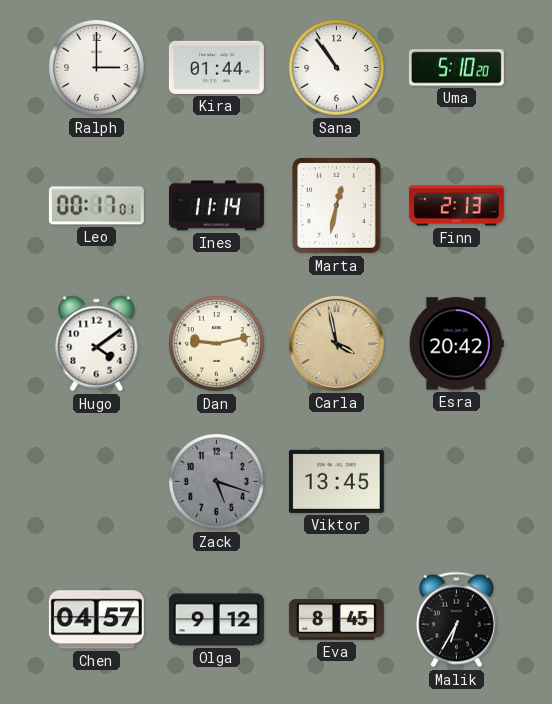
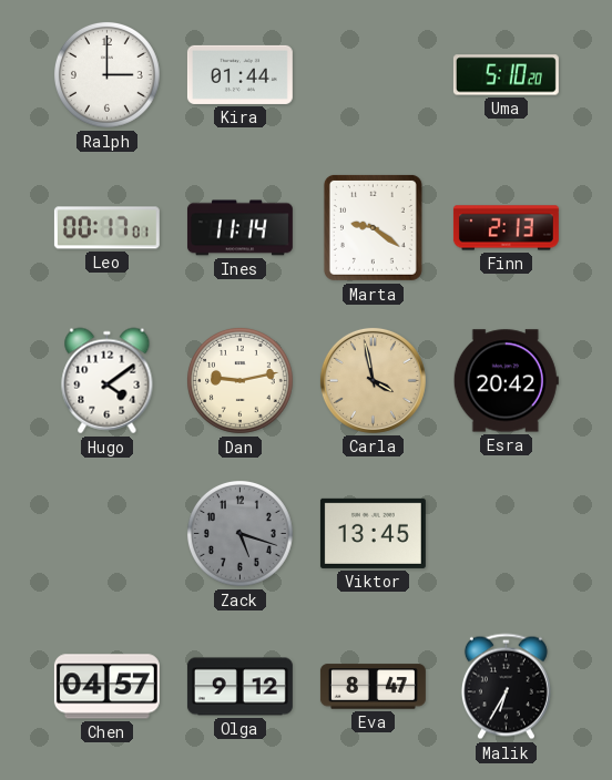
Sana: 10:54 -> none (337, 68)
Marta: 12:32 -> 9:21 (373, 227)
Eva: 8:45 -> 8:47 (373, 687)
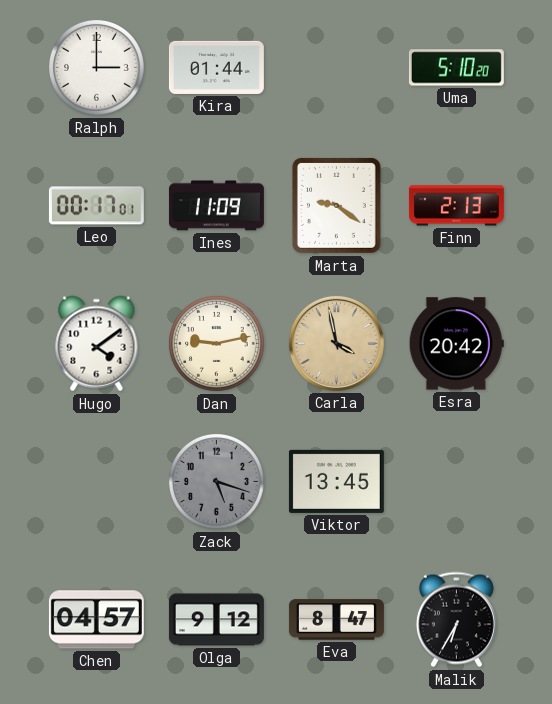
Ines: 11:14 -> 11:09 (216, 206)
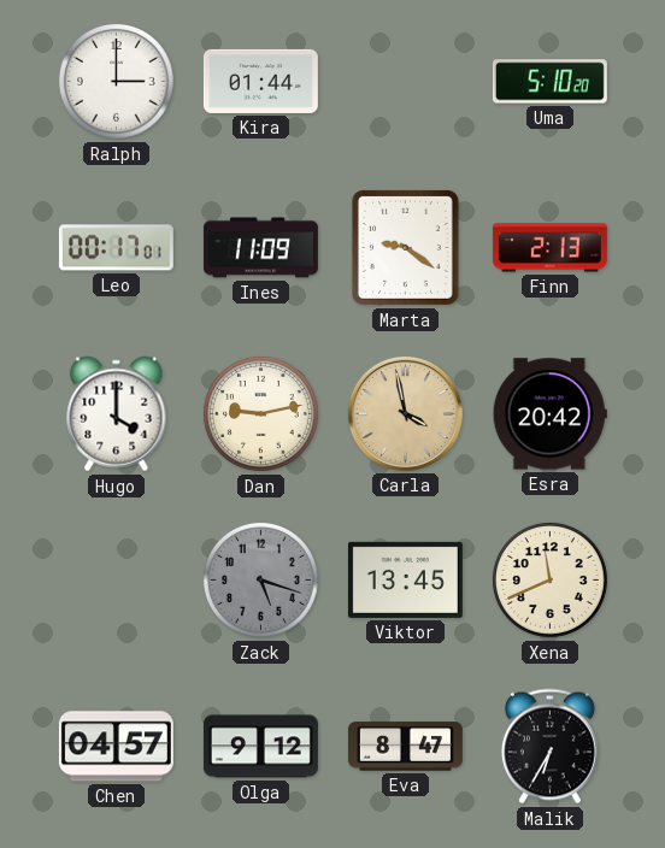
Hugo: 4:09 -> 4:00 (117, 414)
Xena: none -> 11:41 (551, 581)
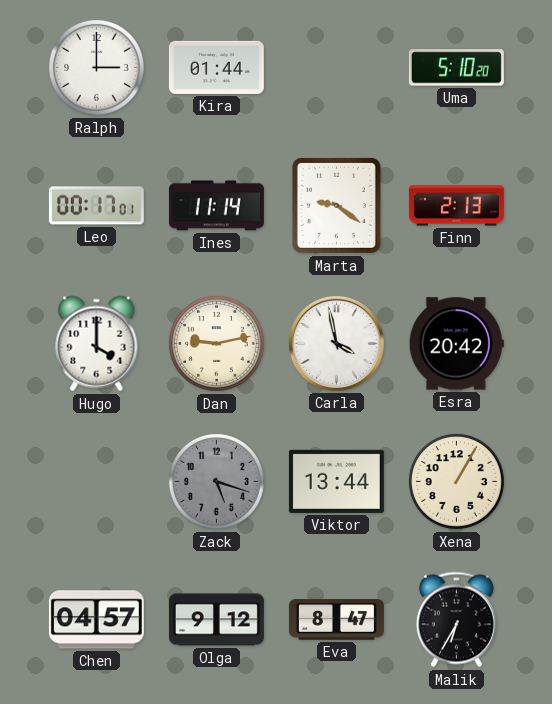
Ines: 11:09 -> 11:14 (216, 206)
Carla dial: champagne -> white (336, 343)
Viktor: 13:45 -> 13:44 (336, 481)
Xena: 11:41 -> 1:05 (457, 482)
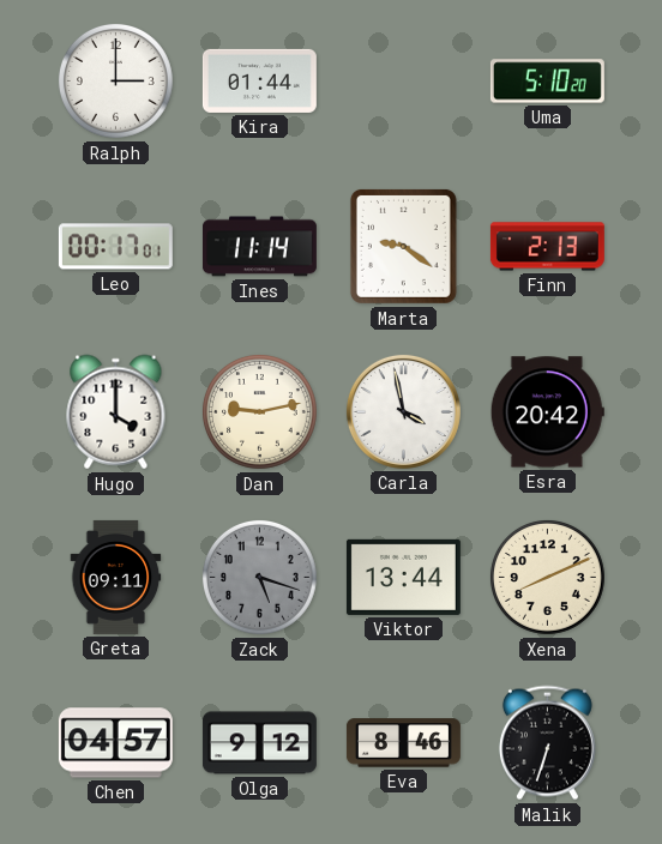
Greta: none -> 09:11 (116, 577)
Xena: 1:05 -> 8:11 (548, 578)
Eva: 8:47 -> 8:46 (403, 743)
Malik: 6:35 -> 6:33 (547, 743)
